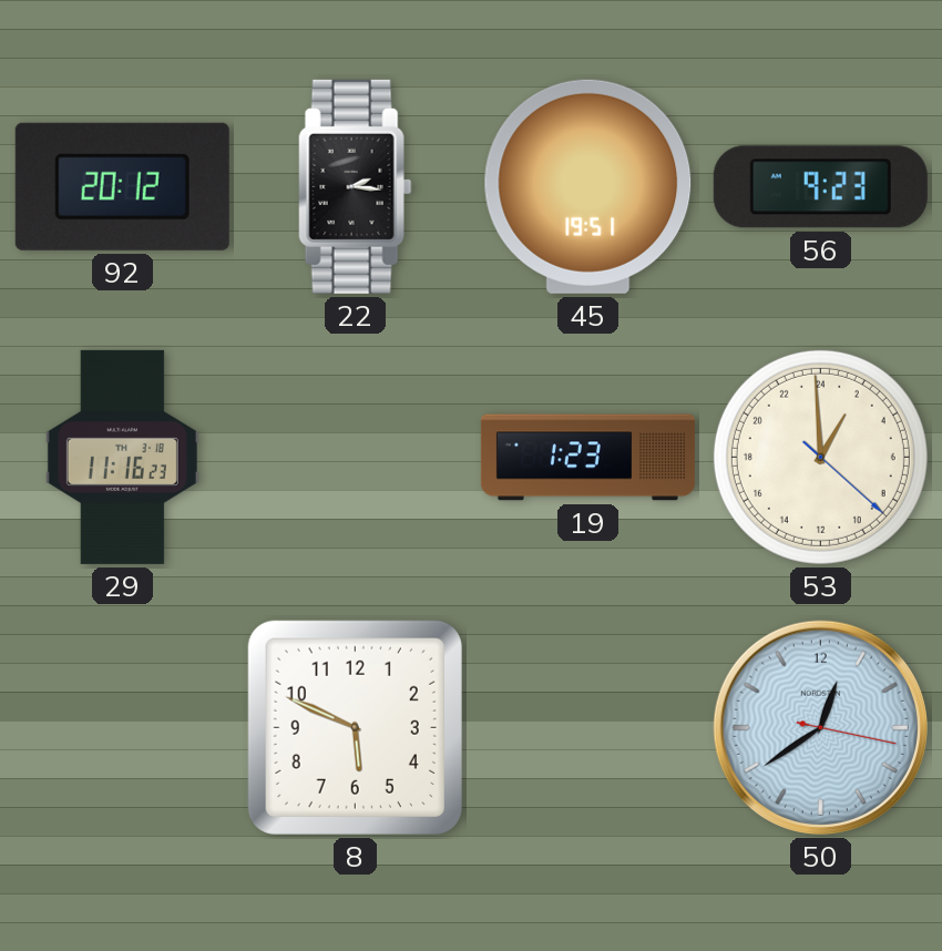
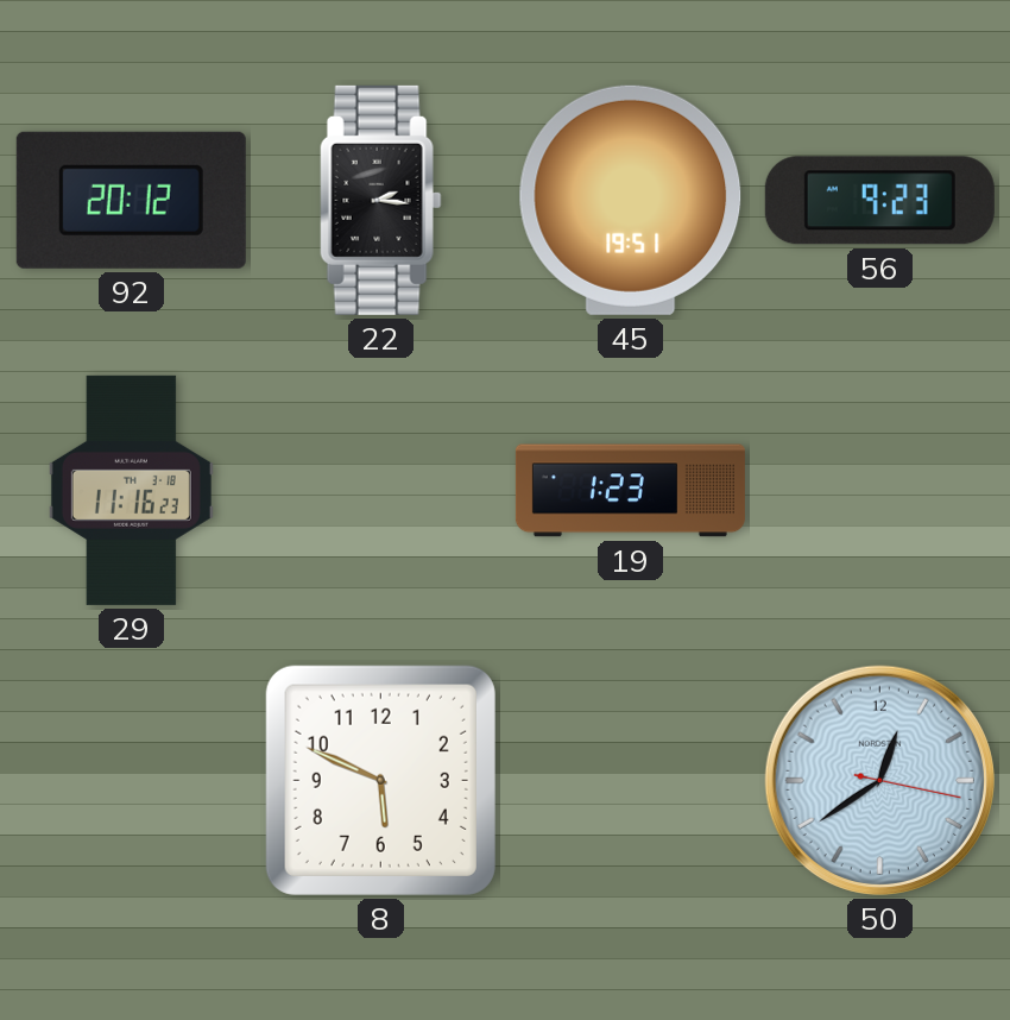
53: 1:59 -> none (820, 457)
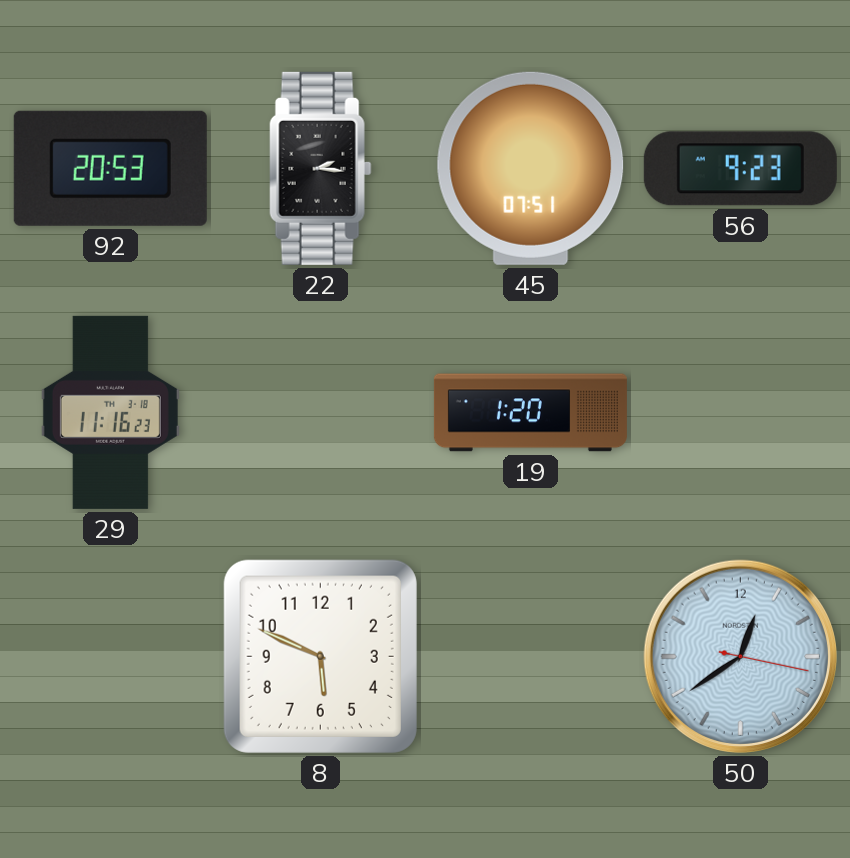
92: 20:12 -> 20:53 (110, 168)
45: 19:51 -> 07:51 (531, 168)
19: 1:23 -> 1:20 (530, 413)
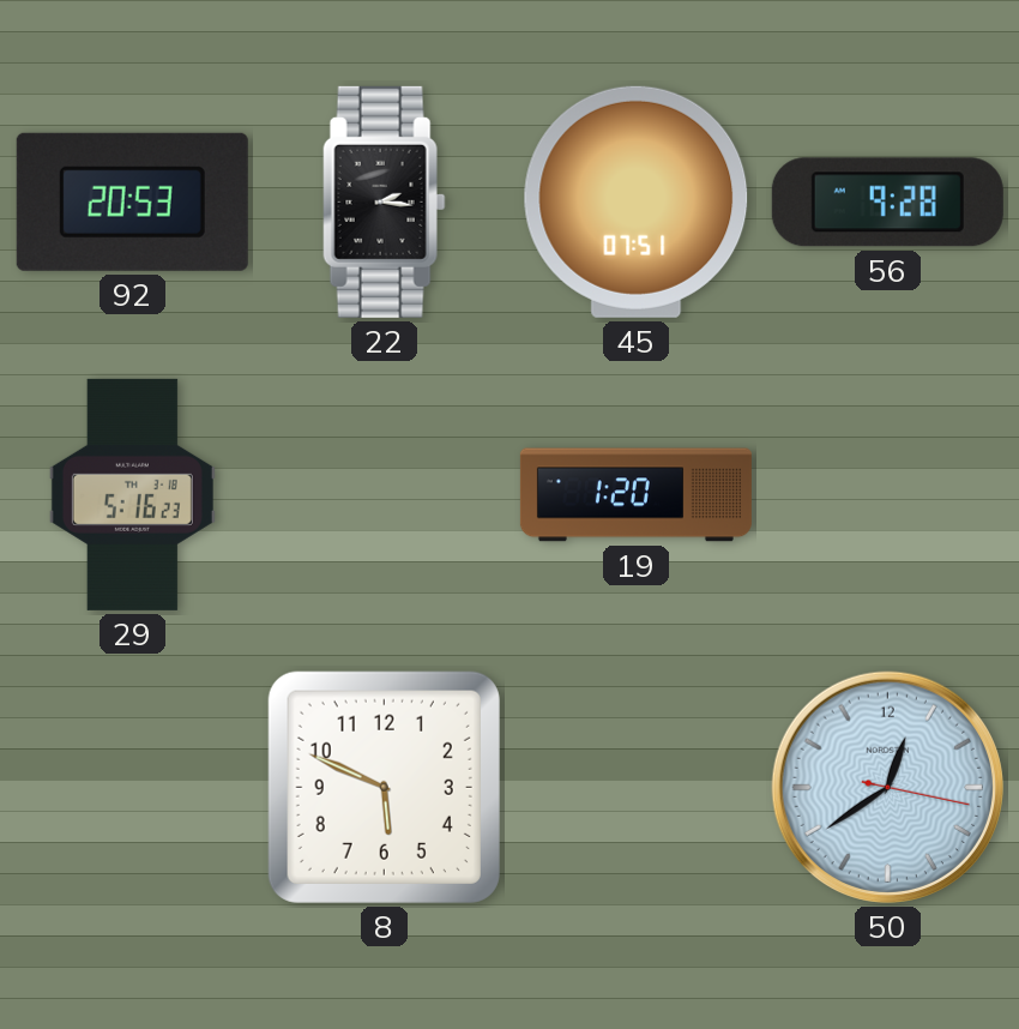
56: 9:23 -> 9:28 (887, 203)
29: 11:16 -> 5:16 (132, 494)
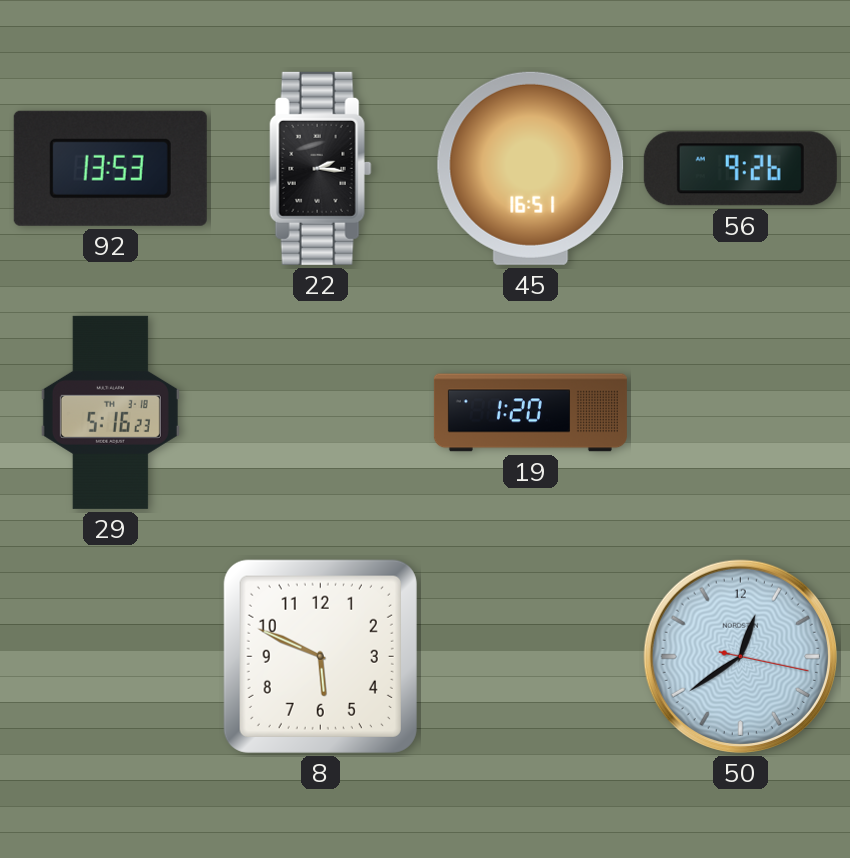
92: 20:53 -> 13:53 (110, 168)
45: 07:51 -> 16:51 (531, 168)
56: 9:28 -> 9:26 (740, 169)
